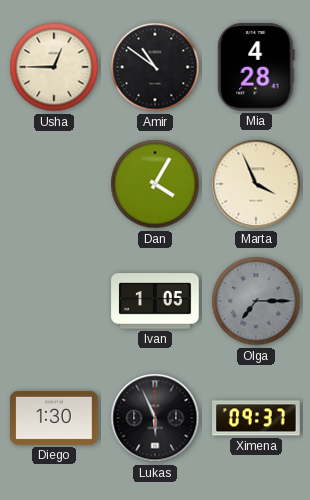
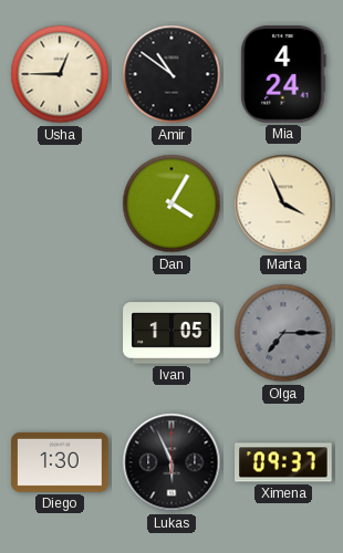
Mia: 4:28 -> 4:24 (283, 74)
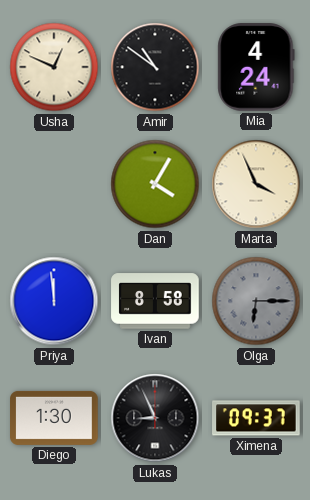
Usha: 12:45 -> 12:49 (54, 67)
Priya: none -> 11:59 (54, 301)
Ivan: 1:05 -> 8:58 (155, 301)
Olga: 7:15 -> 6:15 (256, 301)
Lukas: 5:56 -> 8:56 (155, 418)
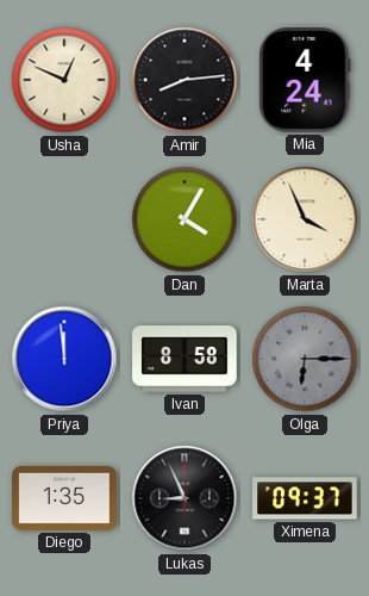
Amir: 10:51 -> 8:14 (185, 80)
Diego: 1:30 -> 1:35 (64, 498)
